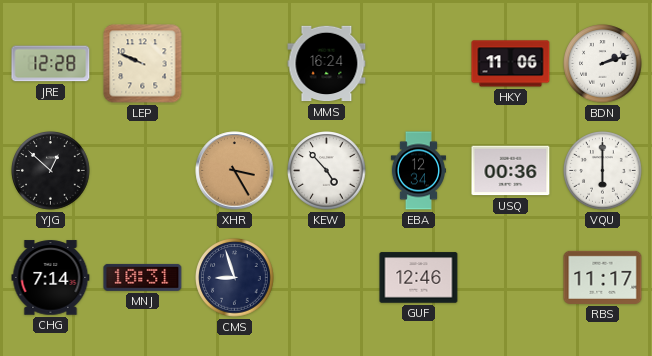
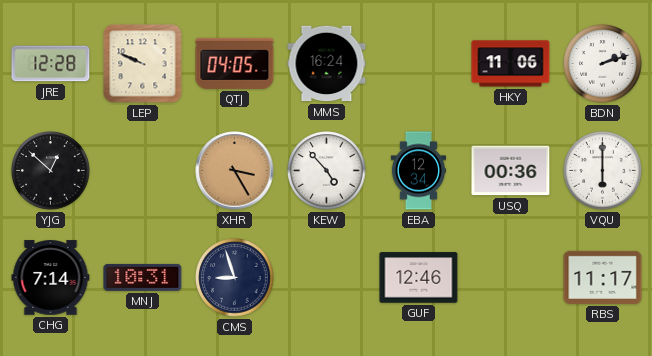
QTJ: none -> 04:05 (235, 63)
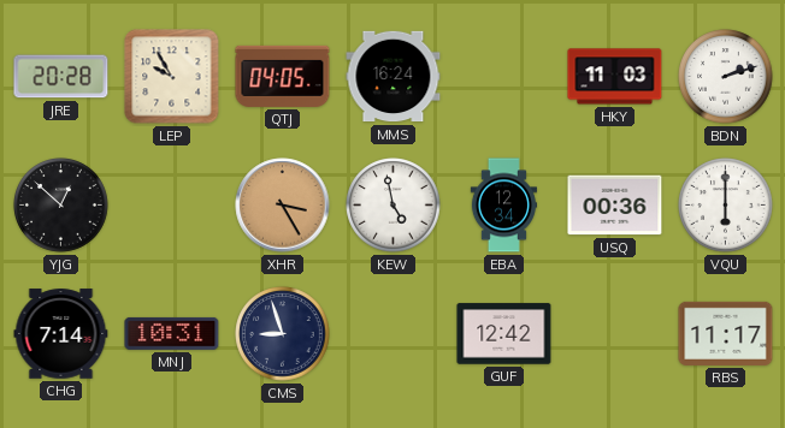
JRE: 12:28 -> 20:28 (61, 77)
LEP: 9:49 -> 9:55 (172, 77)
HKY: 11:06 -> 11:03 (615, 77)
KEW: 4:53 -> 4:58 (394, 206)
GUF: 12:46 -> 12:42 (504, 334)
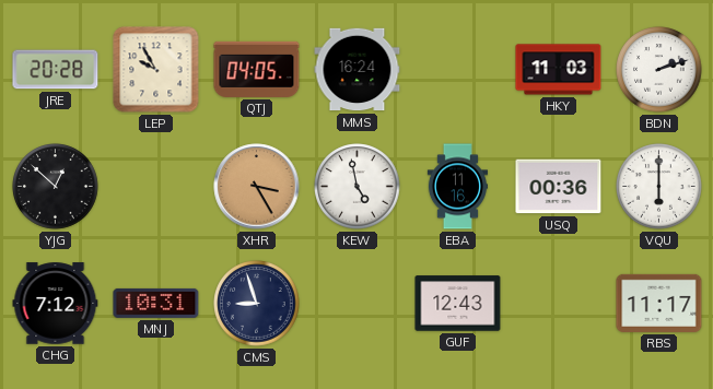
EBA: 12:34 -> 11:16 (457, 187)
CHG: 7:14 -> 7:12 (56, 304)
GUF: 12:42 -> 12:43 (458, 304)
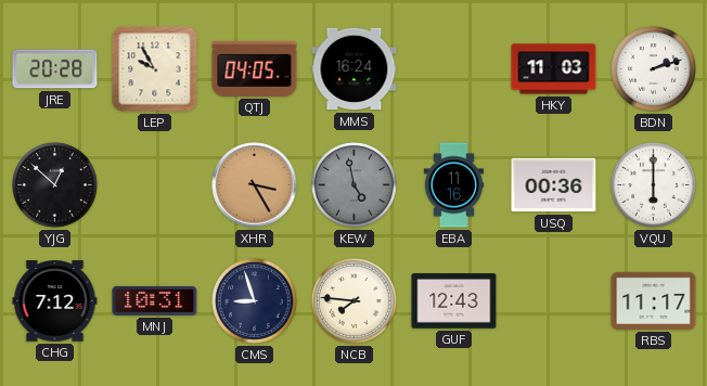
KEW dial: white -> grey (355, 185)
NCB: none -> 7:46 (355, 301)
